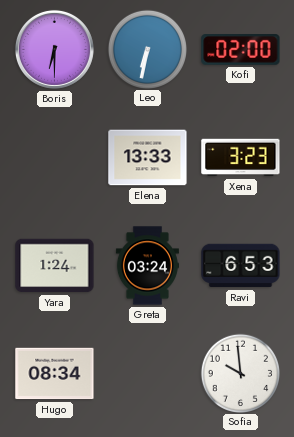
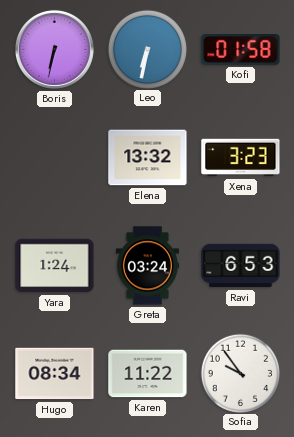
Boris: 6:30 -> 6:32 (54, 49)
Kofi: 02:00 -> 01:58 (241, 50)
Elena: 13:33 -> 13:32 (148, 158)
Karen: none -> 11:22 (148, 374)
Sofia: 9:59 -> 9:54 (240, 373)
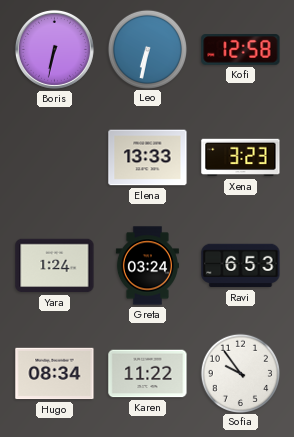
Kofi: 01:58 -> 12:58 (241, 50)
Elena: 13:32 -> 13:33 (148, 158)
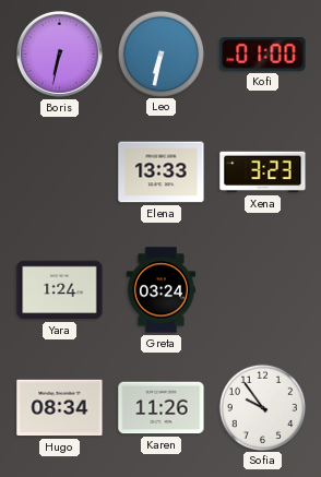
Kofi: 12:58 -> 01:00 (263, 55)
Ravi: 6:53 -> none (241, 266)
Karen: 11:22 -> 11:26 (162, 408)
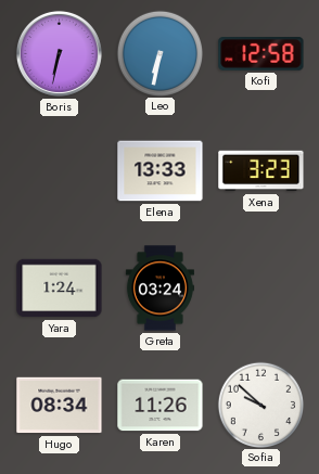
Kofi: 01:00 -> 12:58 (261, 54)
Sofia: 9:54 -> 9:52 (260, 405)
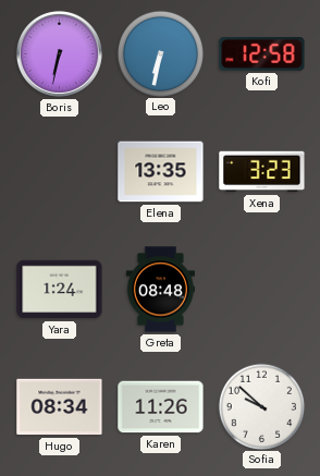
Elena: 13:33 -> 13:35 (161, 172)
Greta: 03:24 -> 08:48 (160, 290)
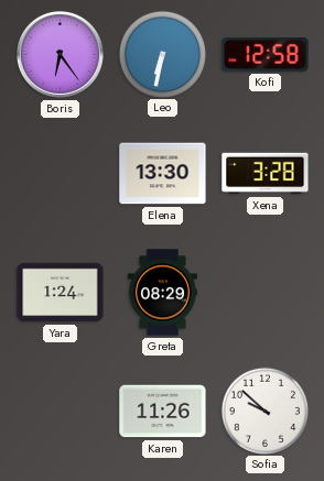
Boris: 6:32 -> 6:24 (60, 54)
Elena: 13:35 -> 13:30 (163, 174)
Xena: 3:23 -> 3:28 (266, 174)
Greta: 08:48 -> 08:29 (162, 293)
Hugo: 08:34 -> none (60, 407)
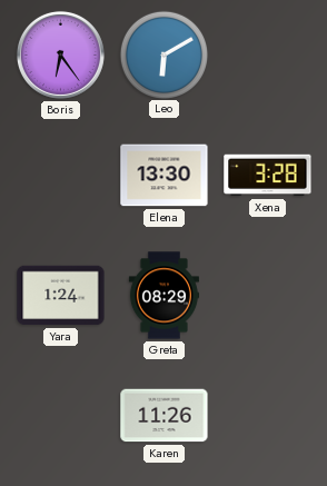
Leo: 6:32 -> 6:10 (163, 54)
Kofi: 12:58 -> none (266, 55)
Sofia: 9:52 -> none (264, 411)
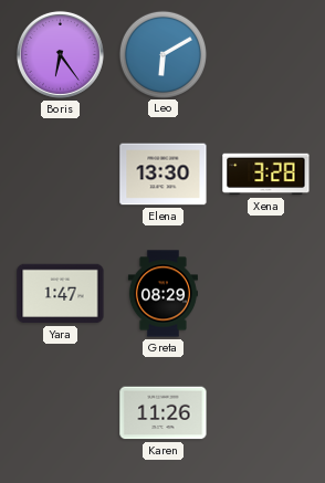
Yara: 1:24 -> 1:47 (61, 294)
